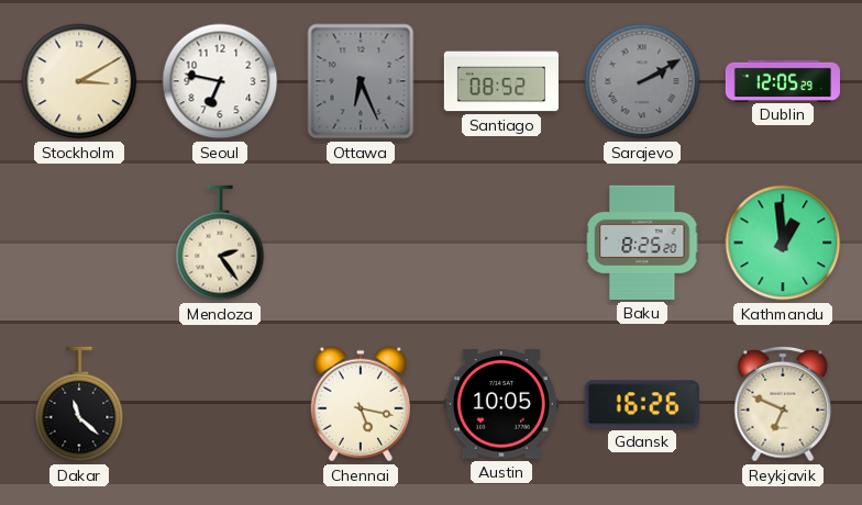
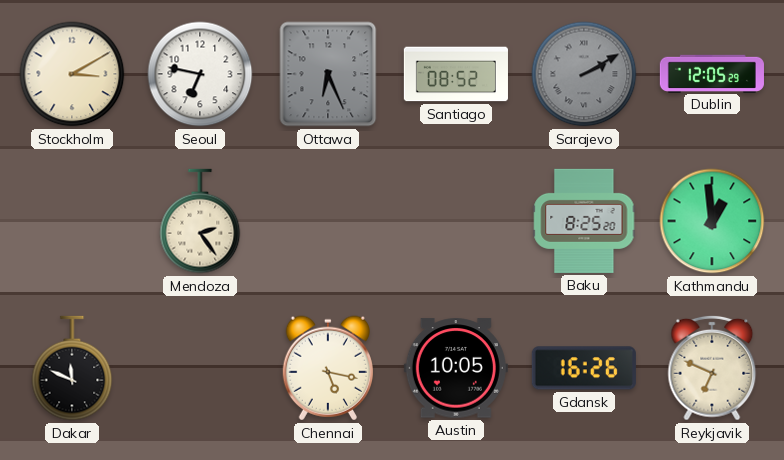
Dakar: 11:22 -> 11:49 (72, 368)
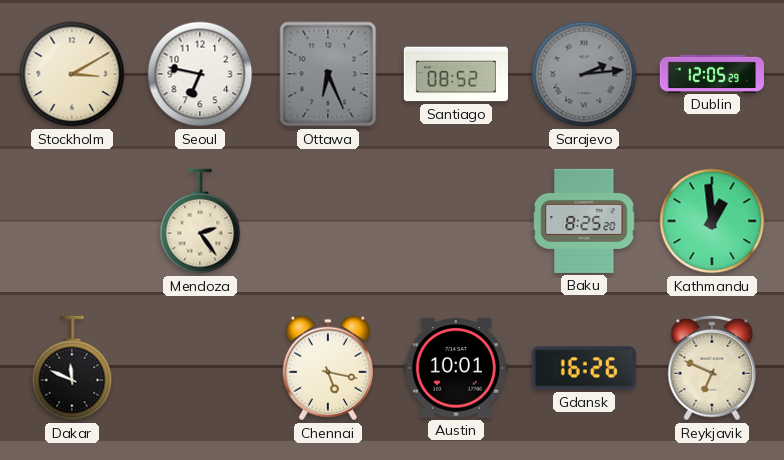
Sarajevo: 2:10 -> 2:14 (584, 74)
Austin: 10:05 -> 10:01 (456, 368)
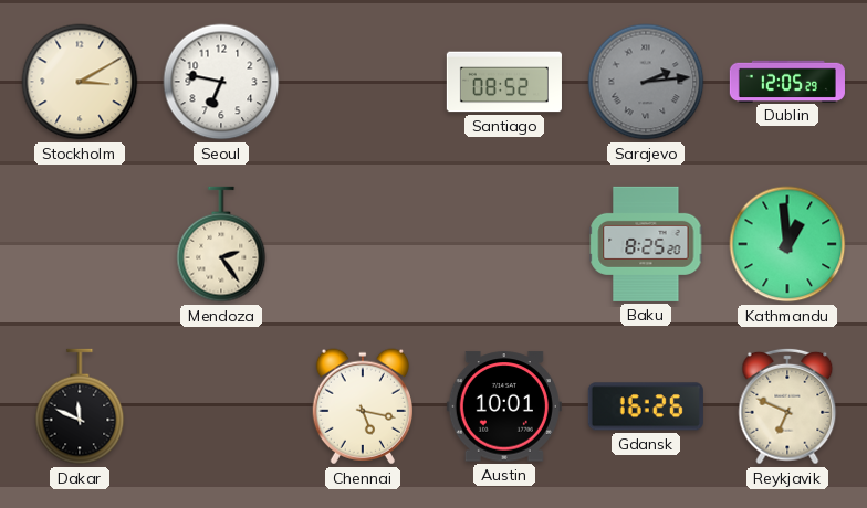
Ottawa: 6:26 -> none (328, 74)
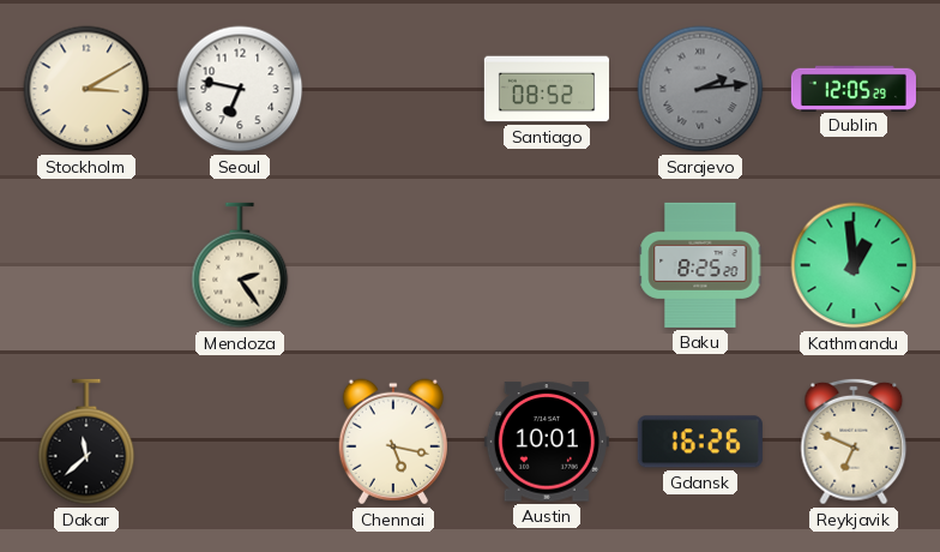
Dakar: 11:49 -> 11:38 (86, 442)
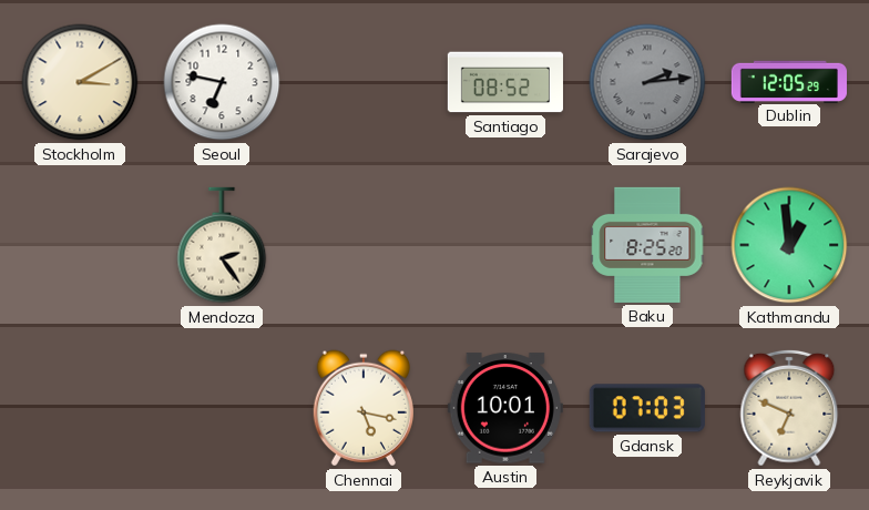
Dakar: 11:38 -> none (86, 442)
Gdansk: 16:26 -> 07:03 (647, 408)
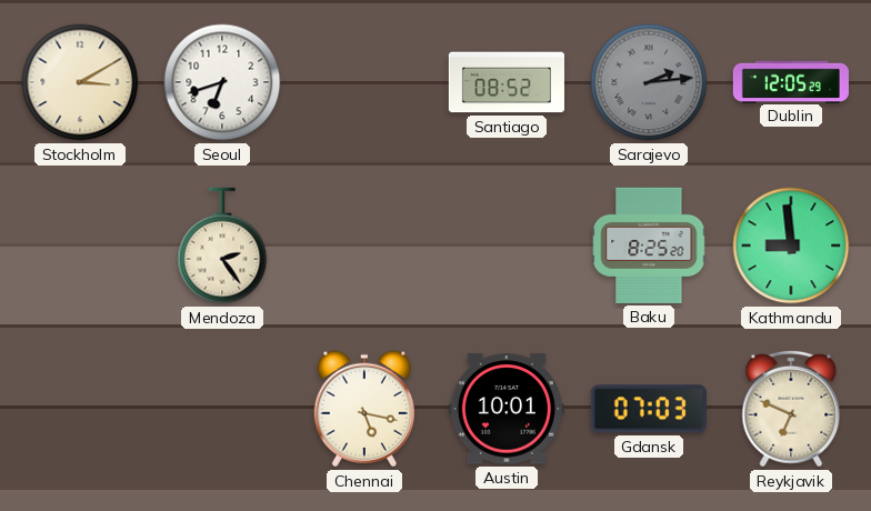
Seoul: 6:47 -> 6:42 (222, 82)
Kathmandu: 12:59 -> 8:59 (791, 246)
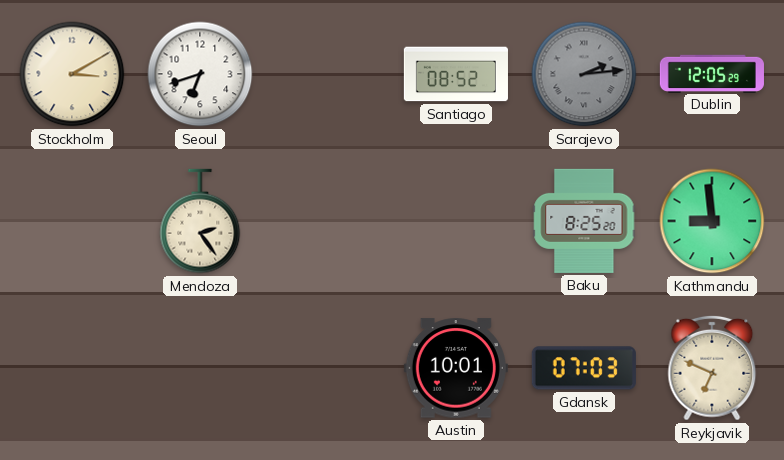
Chennai: 5:17 -> none (364, 409)
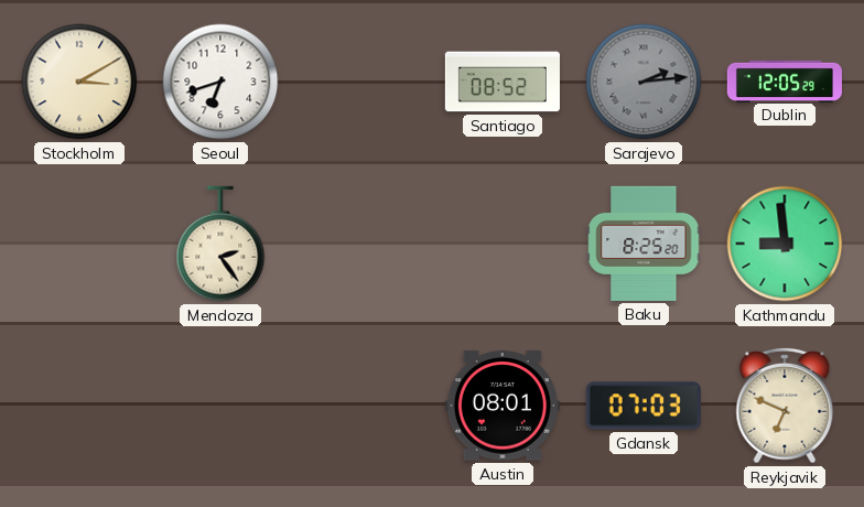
Austin: 10:01 -> 08:01 (503, 406)
